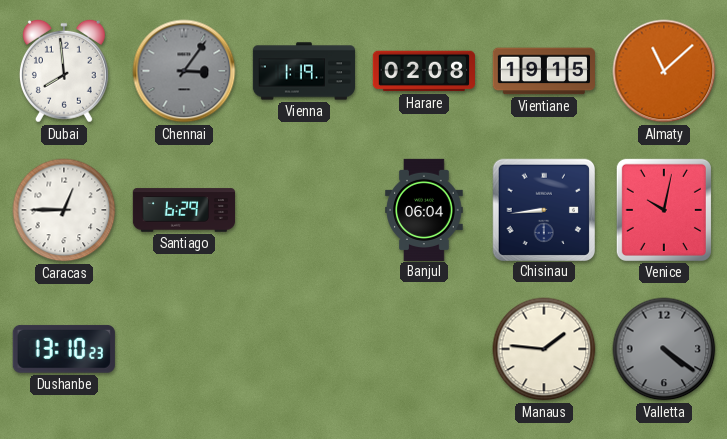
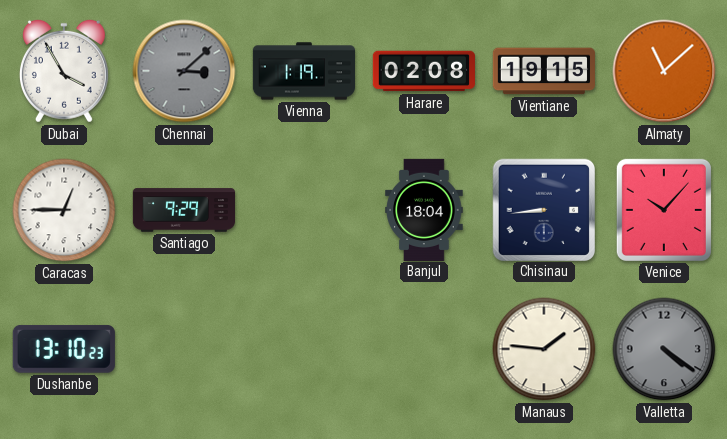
Dubai: 7:59 -> 3:55 (64, 71)
Chennai: 3:06 -> 3:08 (184, 71)
Santiago: 6:29 -> 9:29 (183, 210)
Banjul: 06:04 -> 18:04 (424, 209)
Venice: 10:02 -> 10:07 (664, 210)
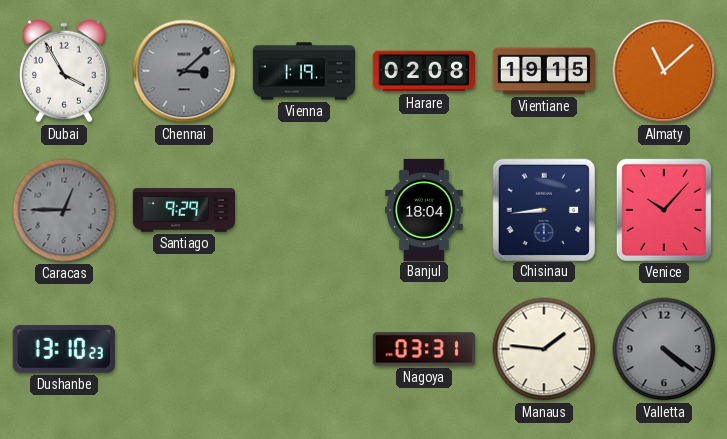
Caracas dial: white -> grey (64, 210)
Nagoya: none -> 03:31 (424, 349)
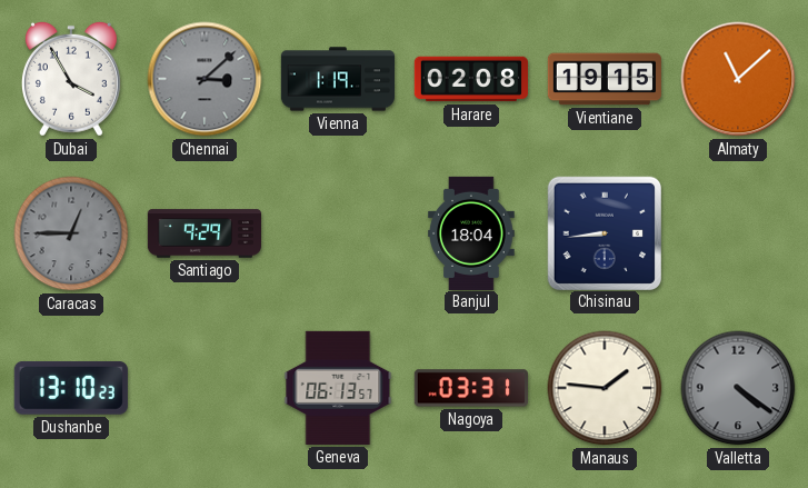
Venice: 10:07 -> none (664, 210)
Geneva: none -> 06:13 (338, 388)
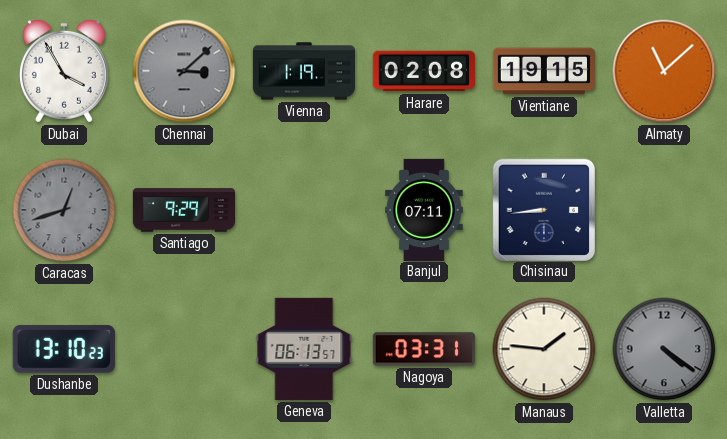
Caracas: 12:45 -> 12:42 (64, 210)
Banjul: 18:04 -> 07:11 (424, 209)
